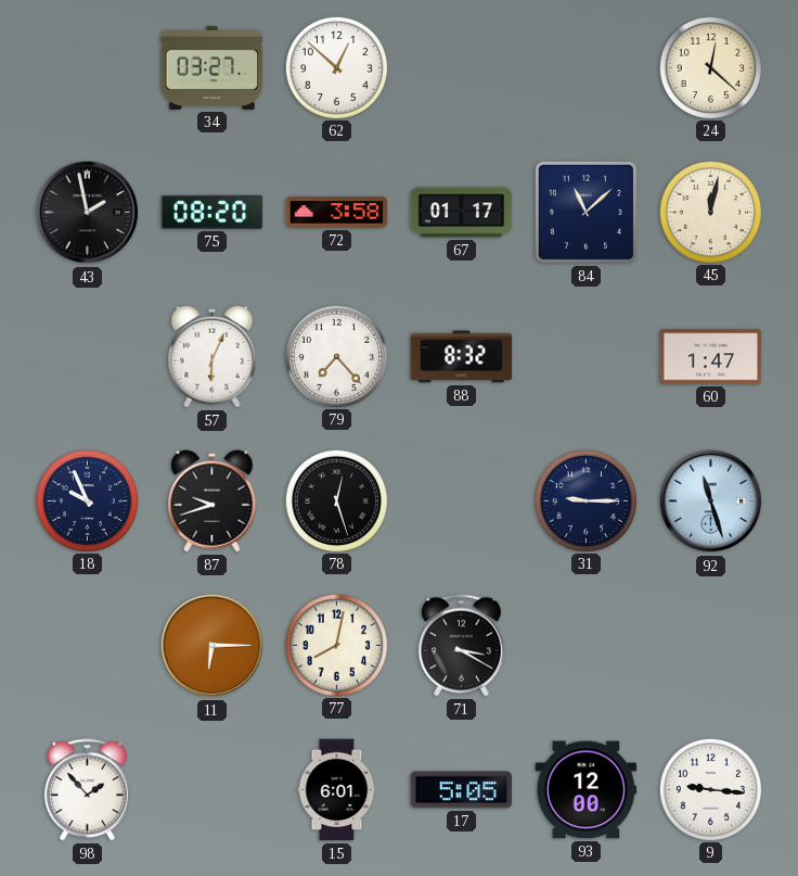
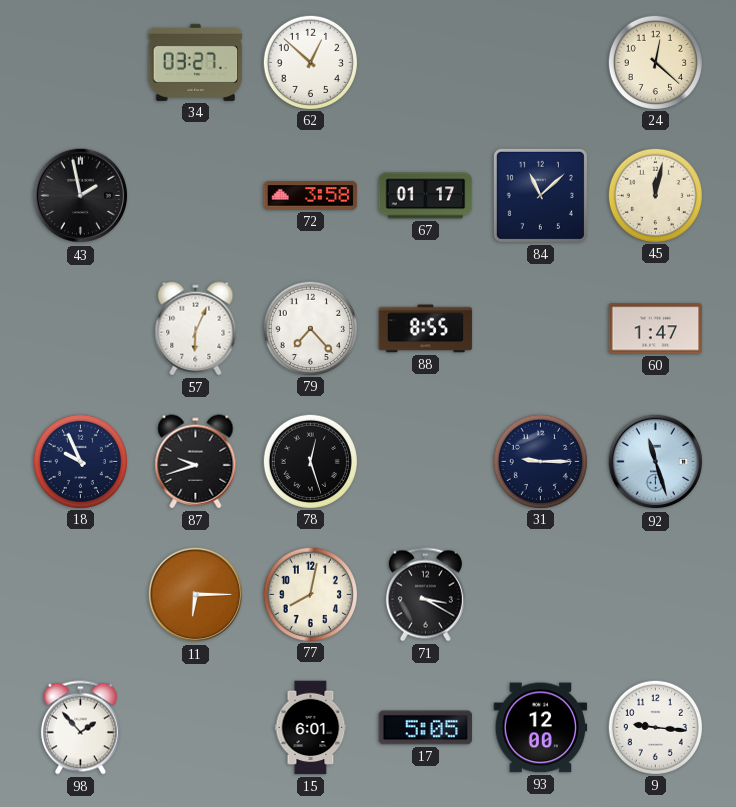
75: 08:20 -> none (213, 212)
88: 8:32 -> 8:55 (426, 329)
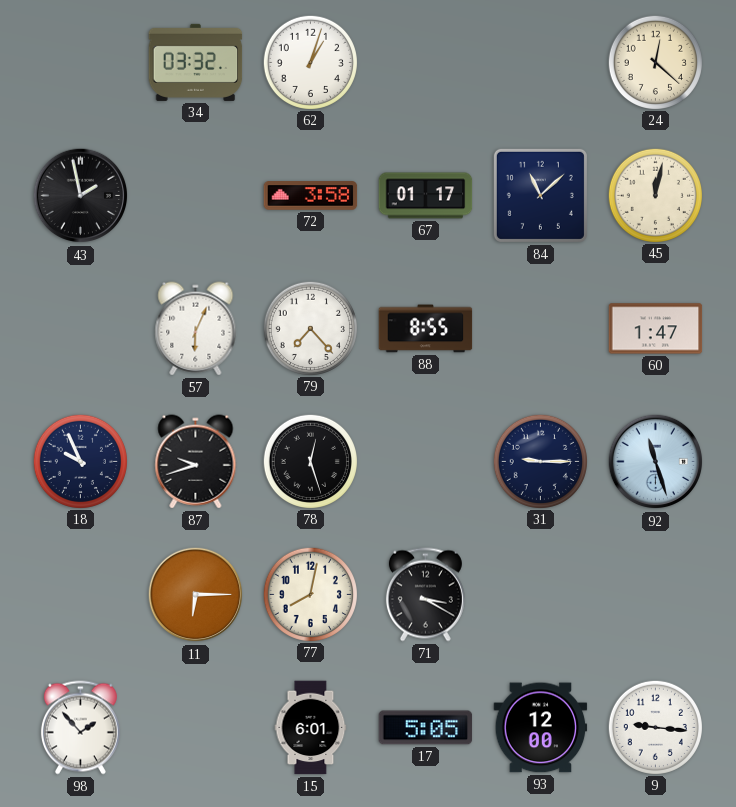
34: 03:27 -> 03:32 (196, 62)
62: 12:52 -> 1:03 (310, 62)
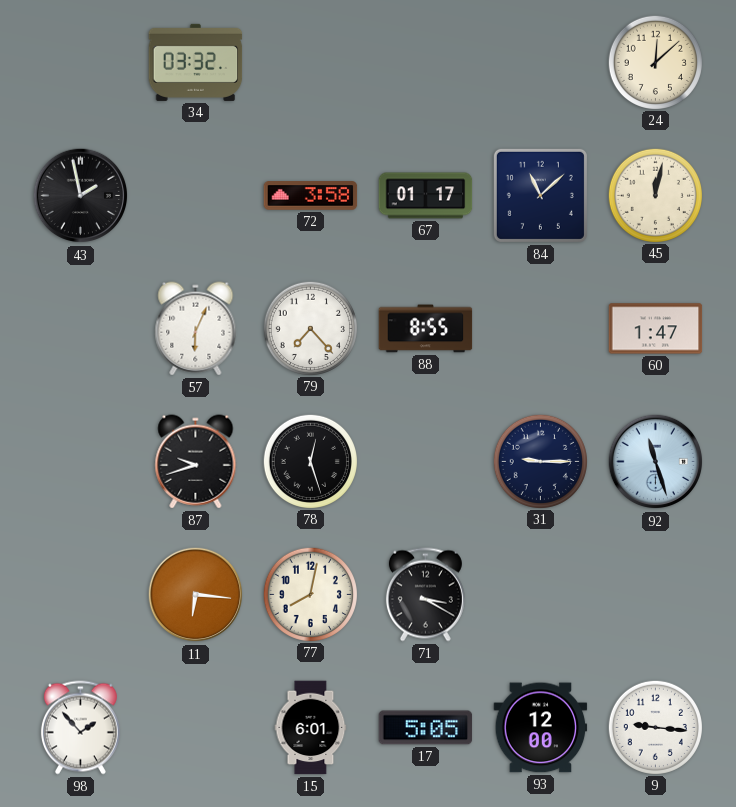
62: 1:03 -> none (310, 62)
24: 12:22 -> 12:08 (655, 62)
18: 9:56 -> none (80, 461)
11: 6:15 -> 6:16 (196, 595)
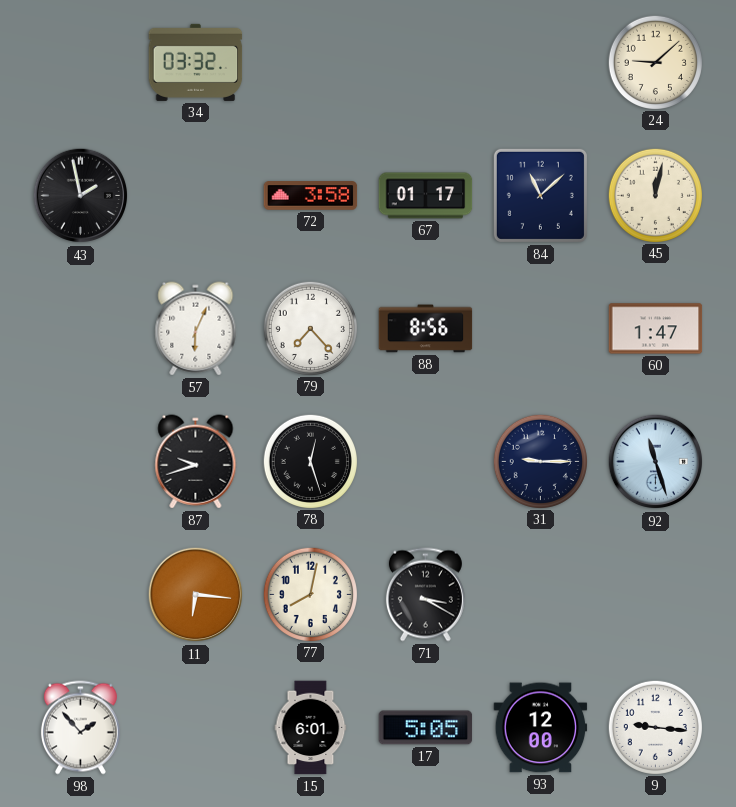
24: 12:08 -> 9:08 (655, 62)
88: 8:55 -> 8:56 (426, 329)
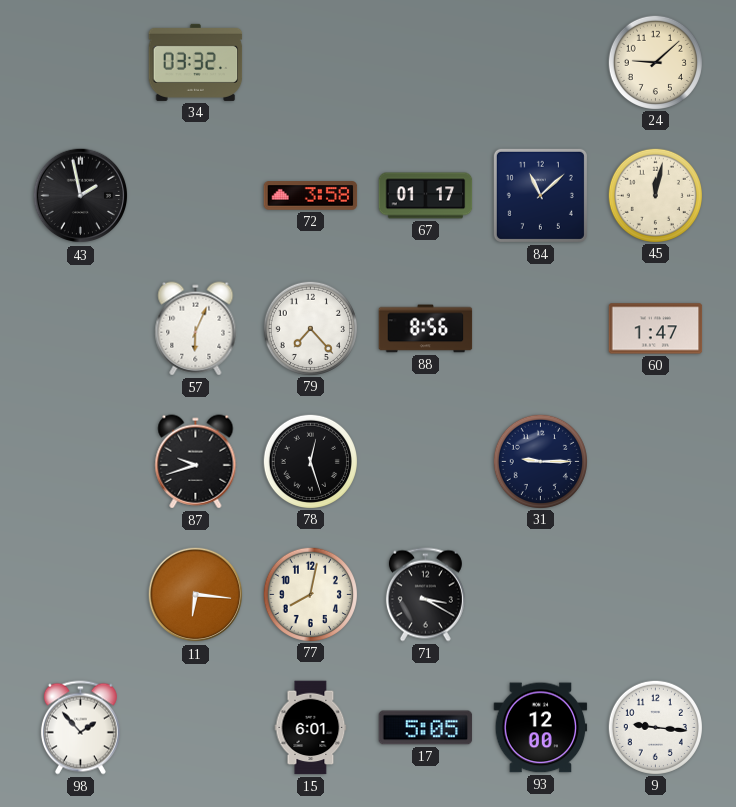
92: 11:27 -> none (656, 462)
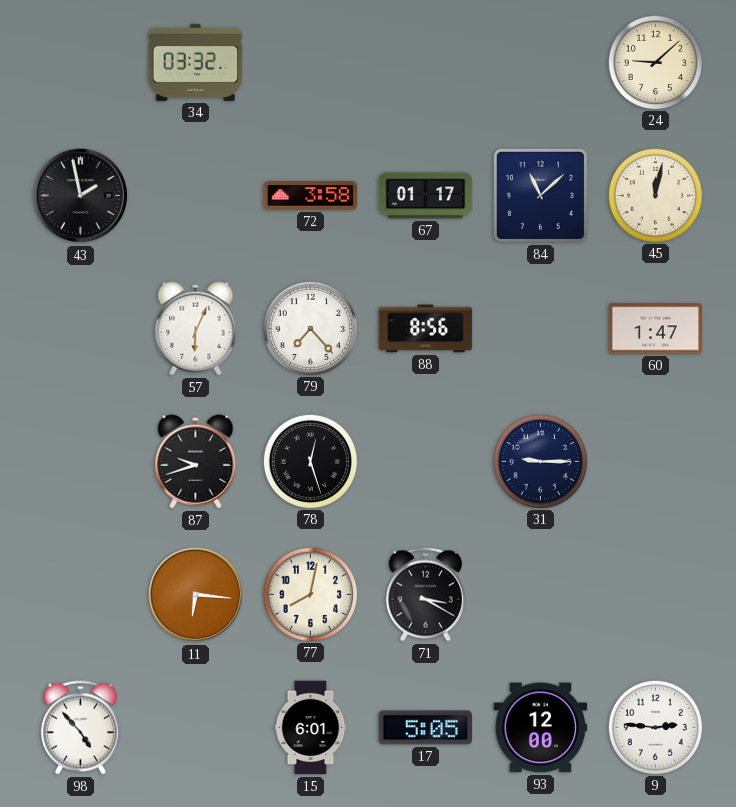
98: 1:53 -> 4:53 (80, 728)
9: 9:16 -> 2:46 (655, 727)
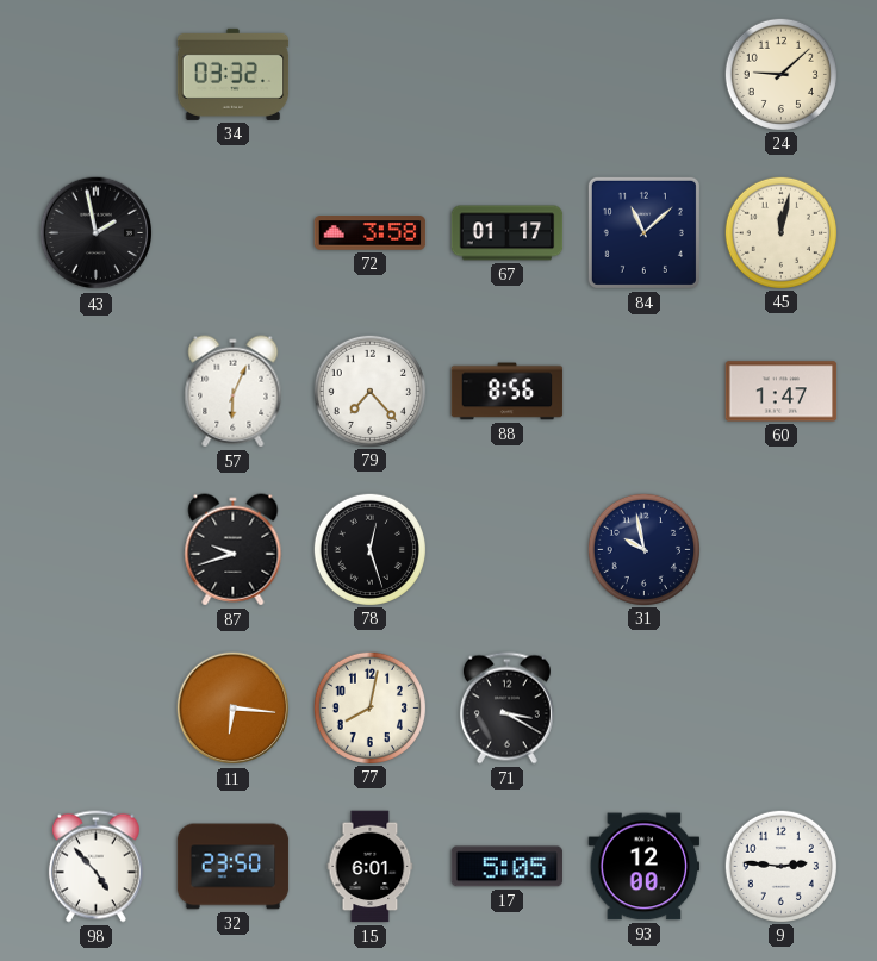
31: 9:15 -> 9:58 (643, 549)
32: none -> 23:50 (234, 867)
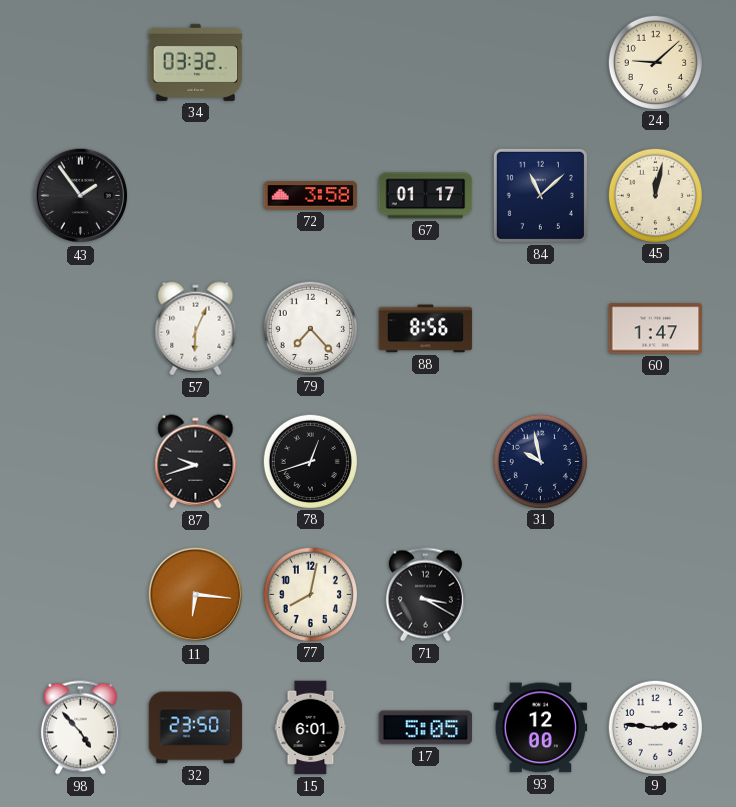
43: 1:58 -> 1:54 (81, 196)
78: 12:27 -> 12:42 (310, 461)
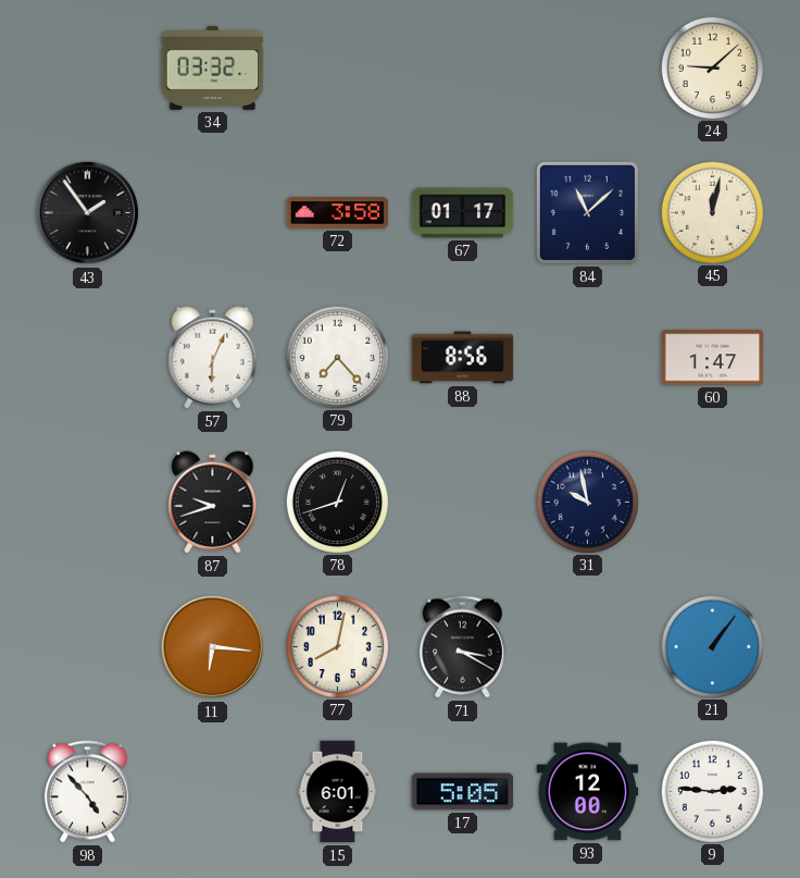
21: none -> 1:06 (712, 646)
32: 23:50 -> none (196, 728)
